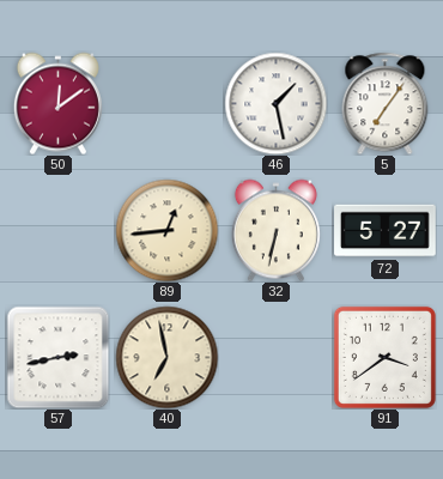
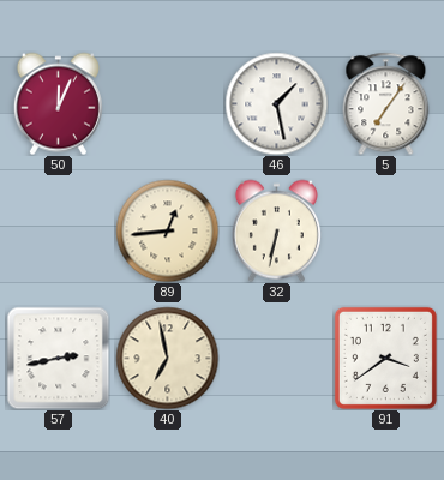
50: 12:09 -> 12:04 (58, 103)
72: 5:27 -> none (386, 231)
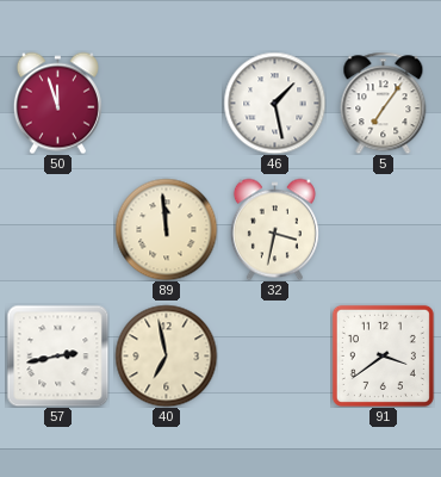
50: 12:04 -> 11:57 (57, 103)
89: 12:44 -> 11:59 (166, 229)
32: 6:32 -> 3:32 (274, 229)
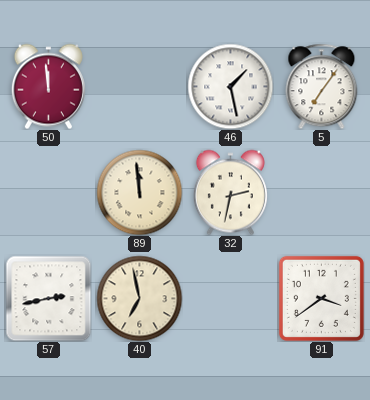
50: 11:57 -> 11:59 (48, 86)
32: 3:32 -> 2:32 (230, 192)
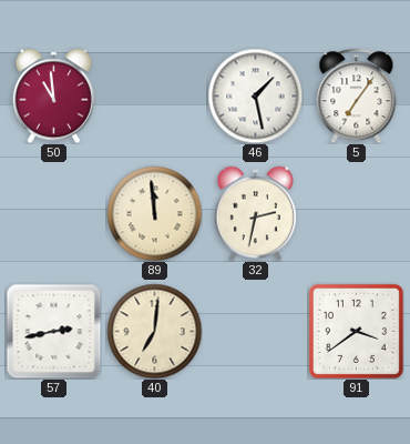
50: 11:59 -> 10:59 (53, 95)
40: 6:58 -> 7:01 (154, 331)
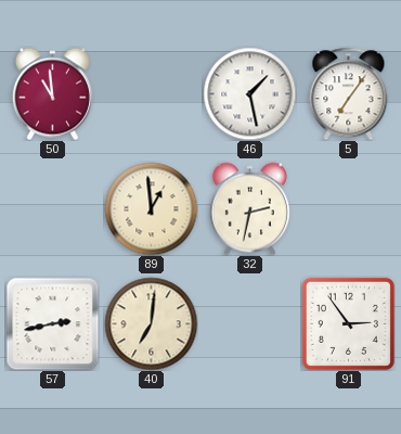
89: 11:59 -> 12:59 (151, 208)
91: 3:39 -> 2:54 (348, 323)
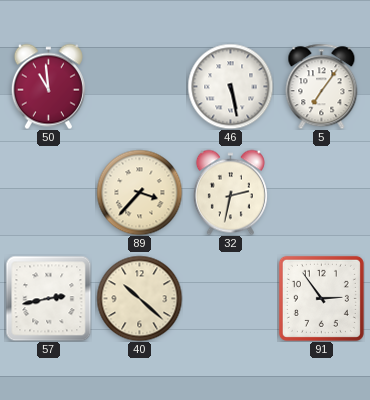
46: 1:28 -> 5:28 (230, 86)
89: 12:59 -> 3:37 (139, 192)
40: 7:01 -> 10:22 (139, 298)
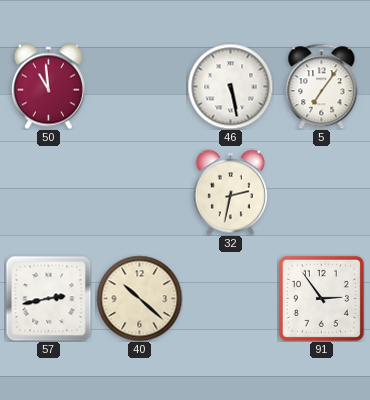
89: 3:37 -> none (139, 192)
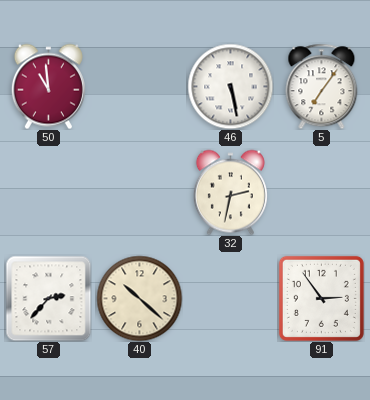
57: 2:43 -> 2:37 (48, 298)
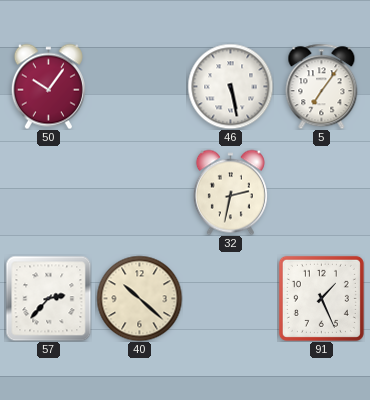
50: 10:59 -> 10:06 (48, 86)
91: 2:54 -> 1:26 (321, 298)
